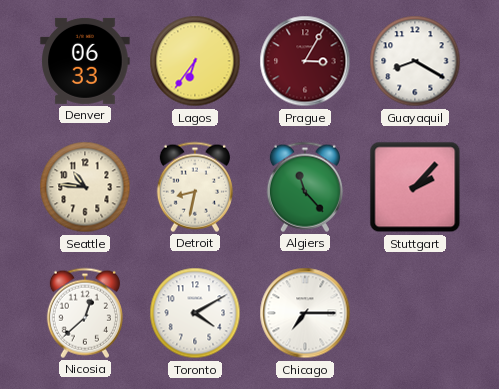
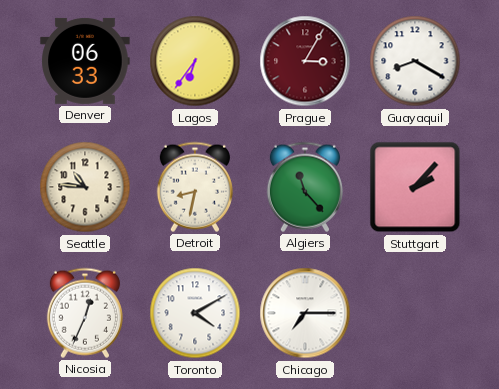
Nicosia: 12:38 -> 12:34 (85, 313)
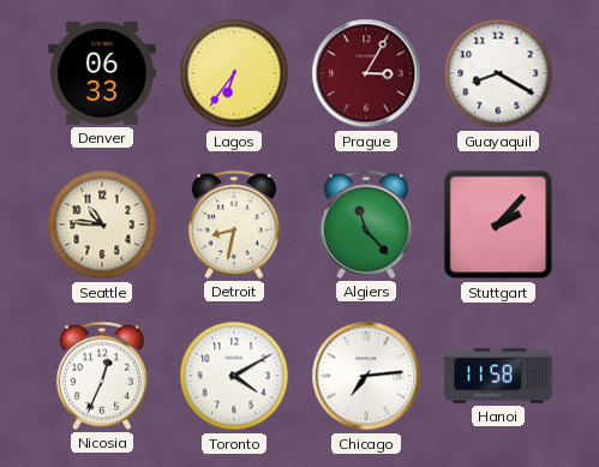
Chicago: 7:15 -> 7:14 (366, 376)
Hanoi: none -> 11:58 (498, 376)
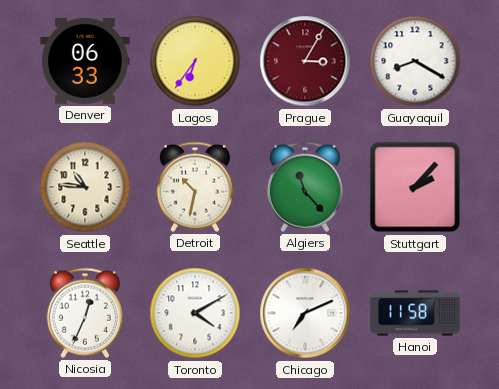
Detroit: 8:32 -> 10:32 (195, 187)
Chicago: 7:14 -> 7:11 (305, 313)
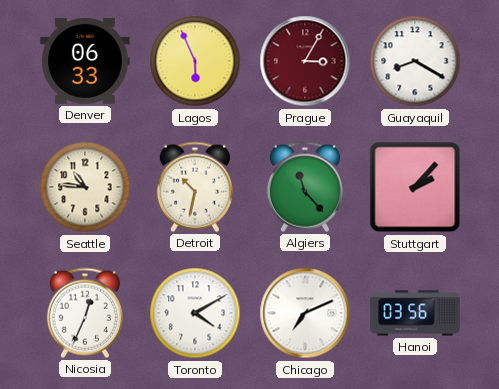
Lagos: 6:36 -> 5:56 (195, 61)
Hanoi: 11:58 -> 03:56 (415, 313)
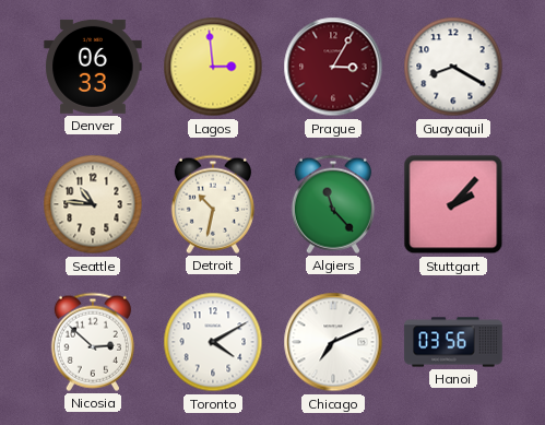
Lagos: 5:56 -> 2:59 (213, 67)
Nicosia: 12:34 -> 2:52 (93, 342)
